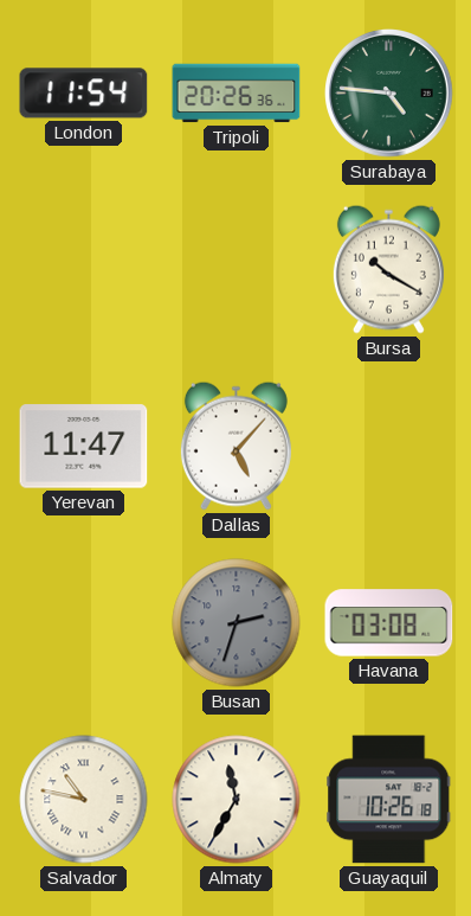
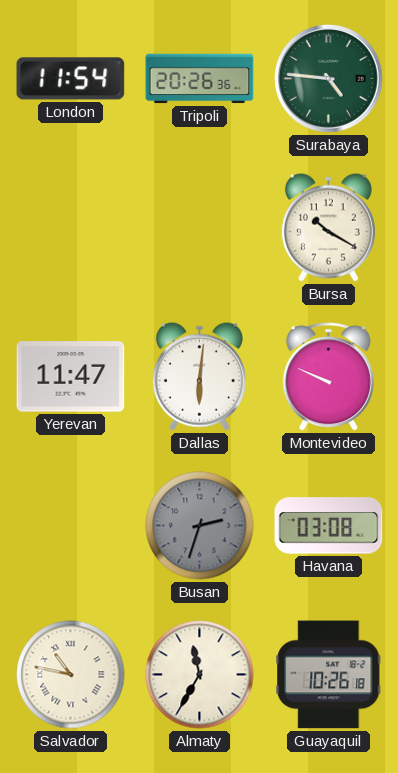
Dallas: 5:07 -> 6:01 (199, 376)
Montevideo: none -> 9:49 (328, 377)
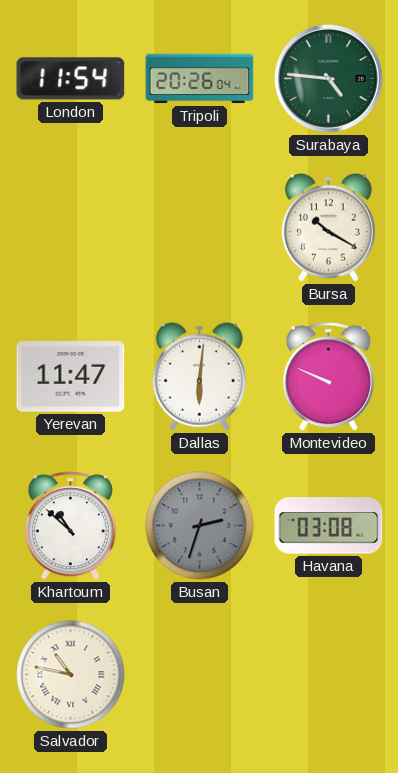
Tripoli: 20:26:36 -> 20:26:04 (200, 79)
Khartoum: none -> 10:52 (70, 526)
Almaty: 11:35 -> none (200, 675)
Guayaquil: 10:26 -> none (329, 675)
